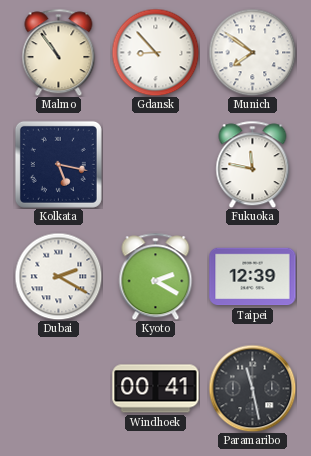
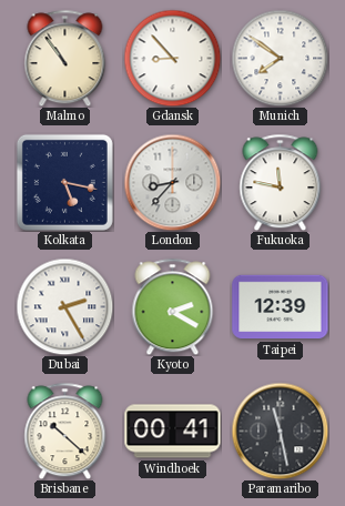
London: none -> 8:37 (172, 182)
Dubai: 2:20 -> 2:25 (64, 306)
Brisbane: none -> 10:22 (65, 431)
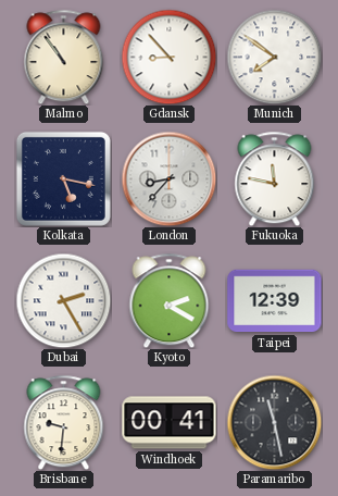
Brisbane: 10:22 -> 9:31 (64, 422)
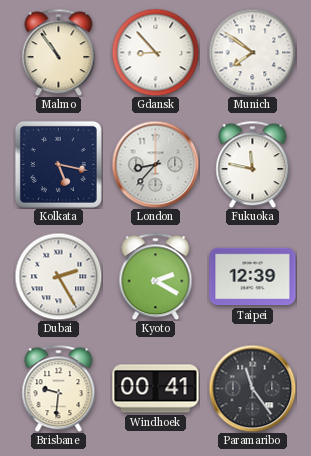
Paramaribo: 11:28 -> 11:24 (252, 388)
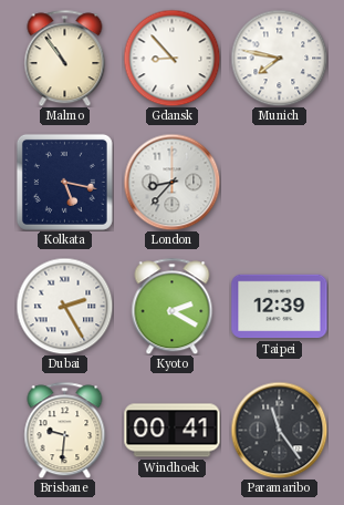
Munich: 7:51 -> 7:47 (279, 58)
Fukuoka: 11:47 -> none (253, 164)
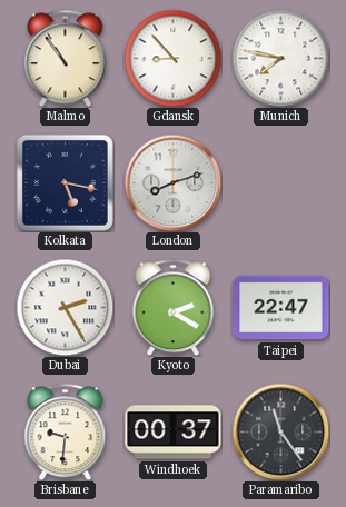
London: 8:37 -> 8:12 (172, 182)
Taipei: 12:39 -> 22:47 (281, 308)
Windhoek: 00:41 -> 00:37 (174, 433)
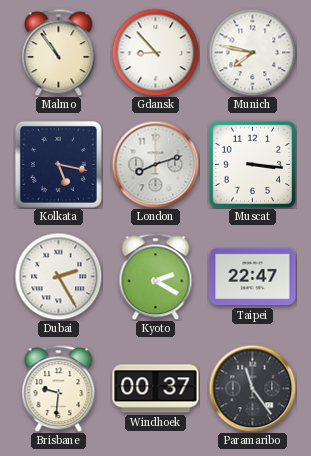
Muscat: none -> 3:16 (252, 164)
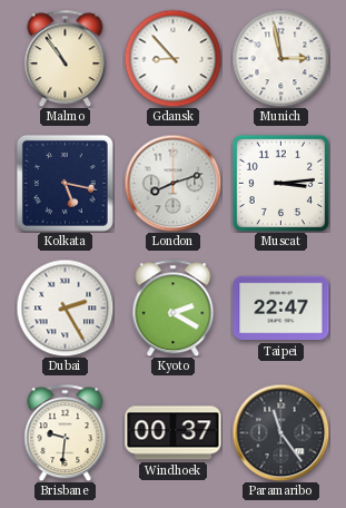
Munich: 7:47 -> 2:58 (280, 58)
Muscat: 3:16 -> 3:14 (280, 183)
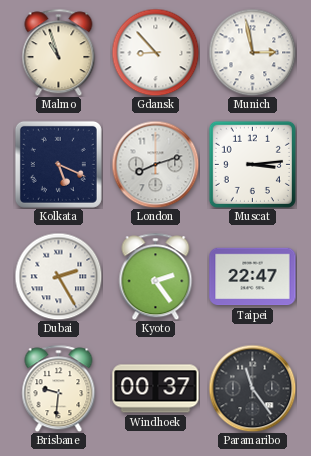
Malmo: 10:54 -> 10:57 (59, 52)
Kolkata: 5:17 -> 5:19 (58, 164)
Kyoto: 2:20 -> 2:24 (156, 276)
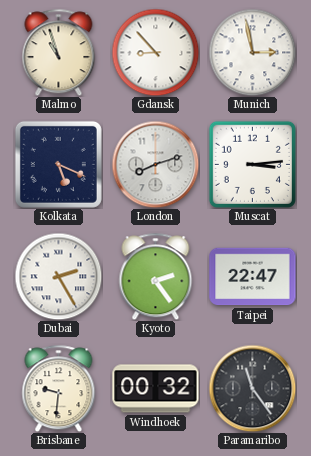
Windhoek: 00:37 -> 00:32 (156, 389)
